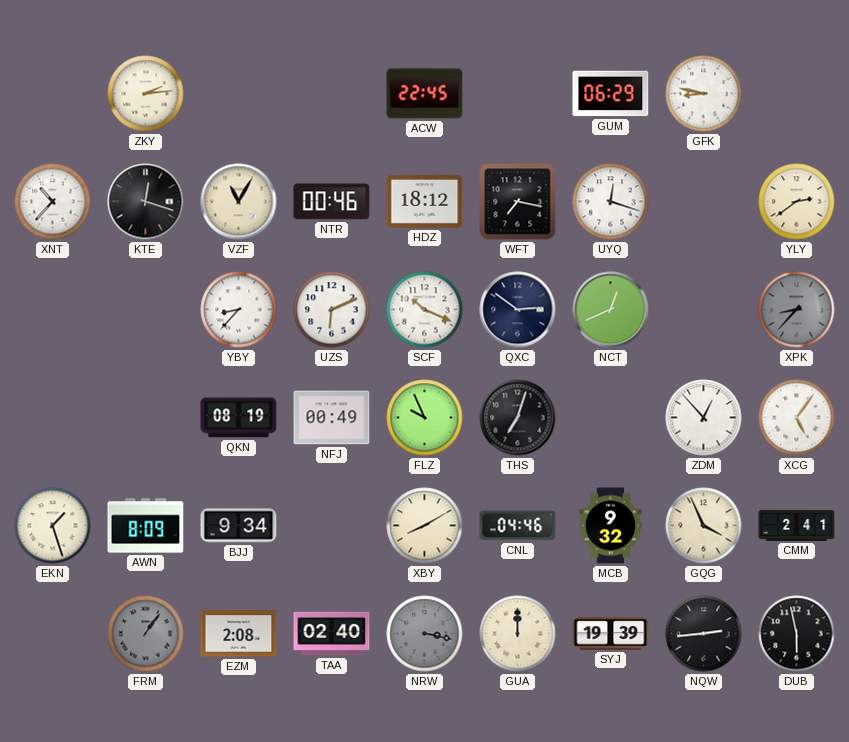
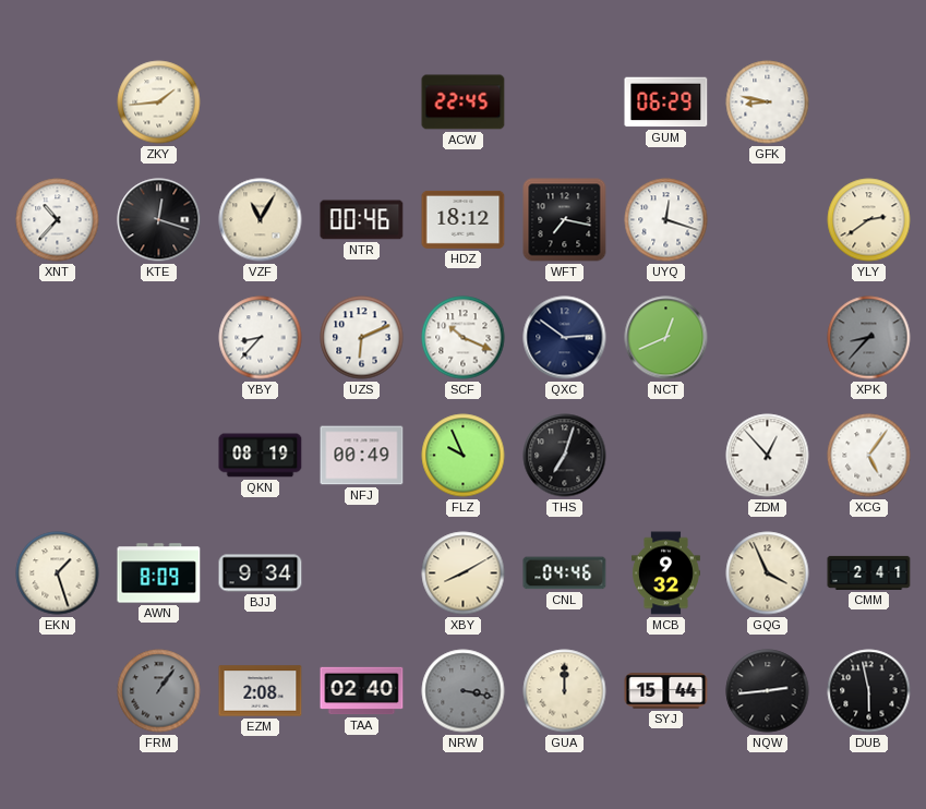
ZKY: 2:14 -> 1:44 (159, 102)
SYJ: 19:39 -> 15:44 (666, 691)
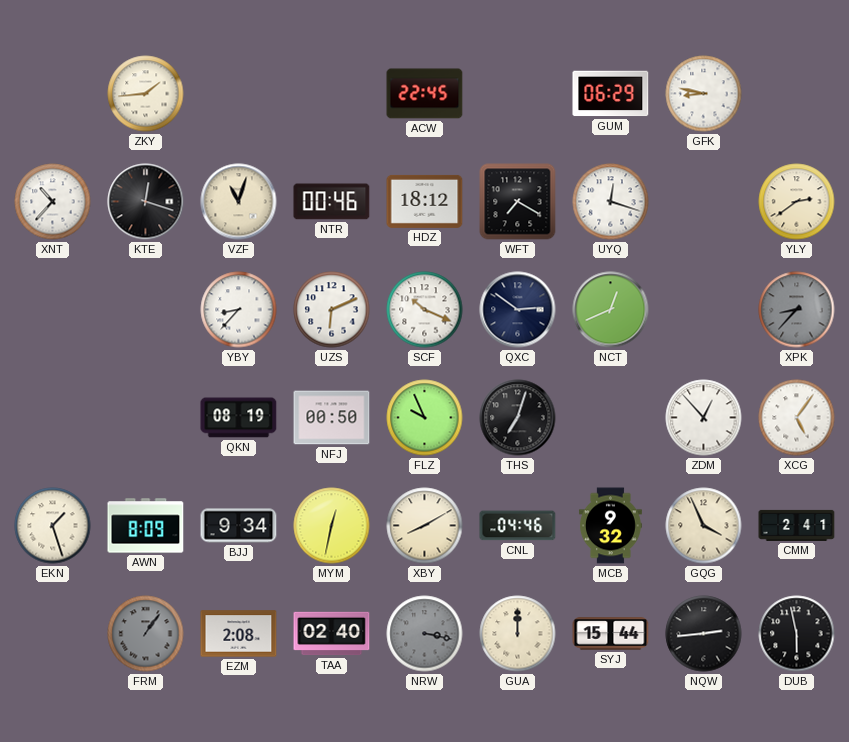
VZF: 11:05 -> 11:03 (239, 202)
WFT: 7:17 -> 7:20 (518, 202)
NFJ: 00:49 -> 00:50 (332, 418)
MYM: none -> 12:32 (332, 526)
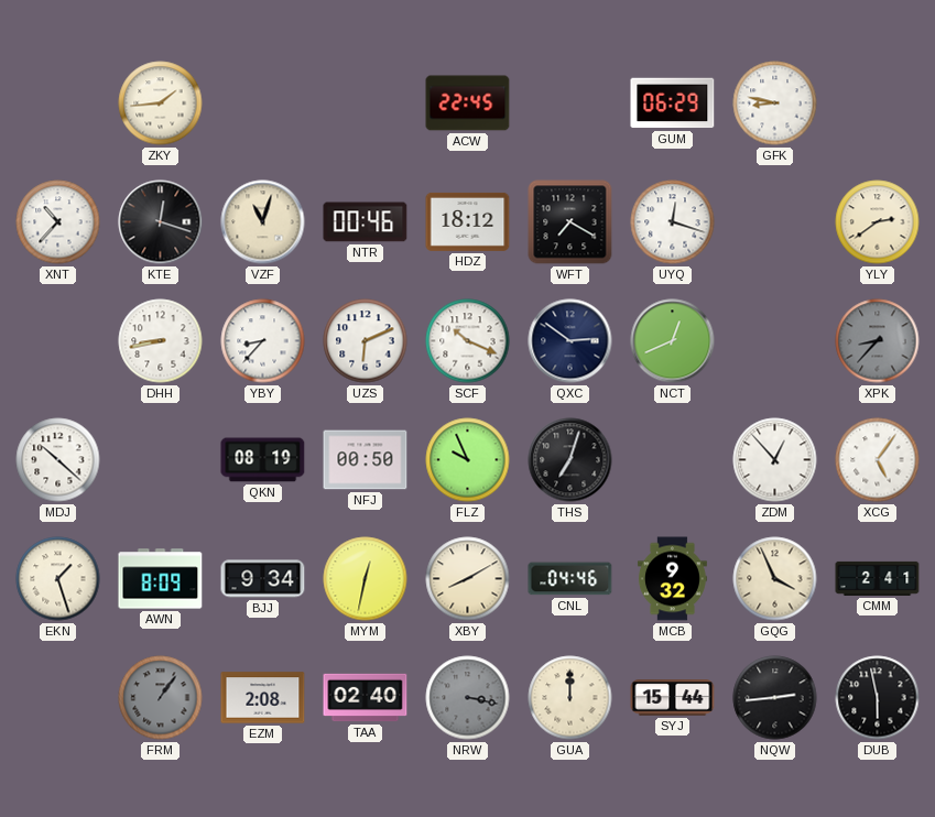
DHH: none -> 8:43 (161, 341)
MDJ: none -> 10:22 (58, 460)
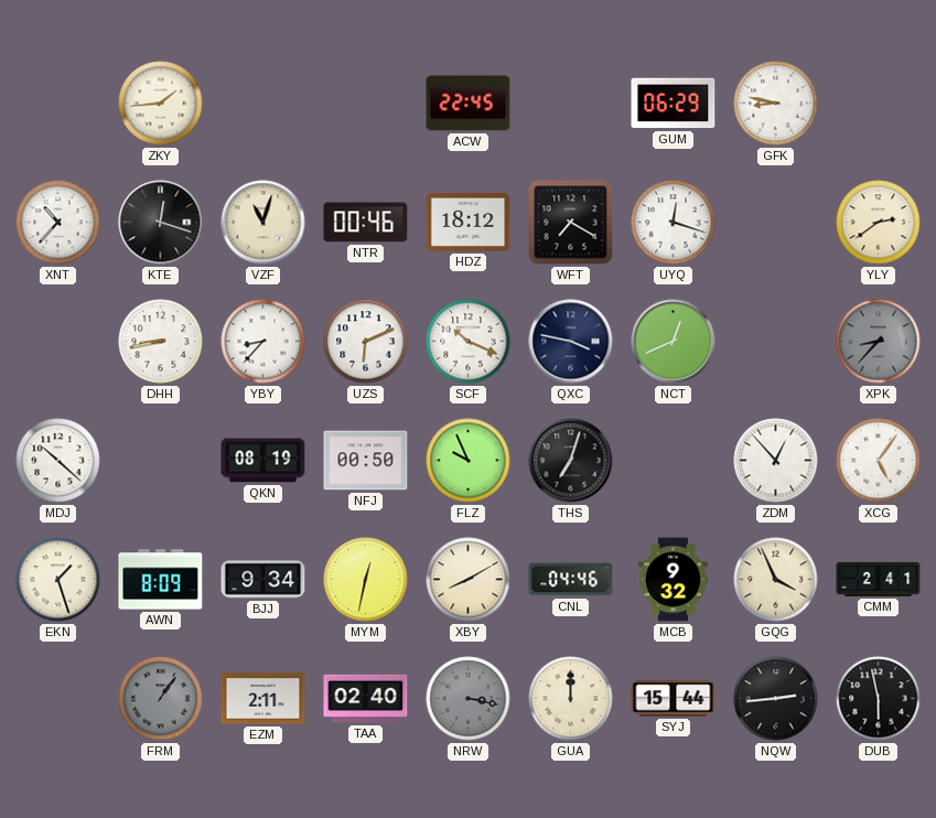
QXC: 2:51 -> 3:47 (571, 342)
EZM: 2:08 -> 2:11 (263, 699)
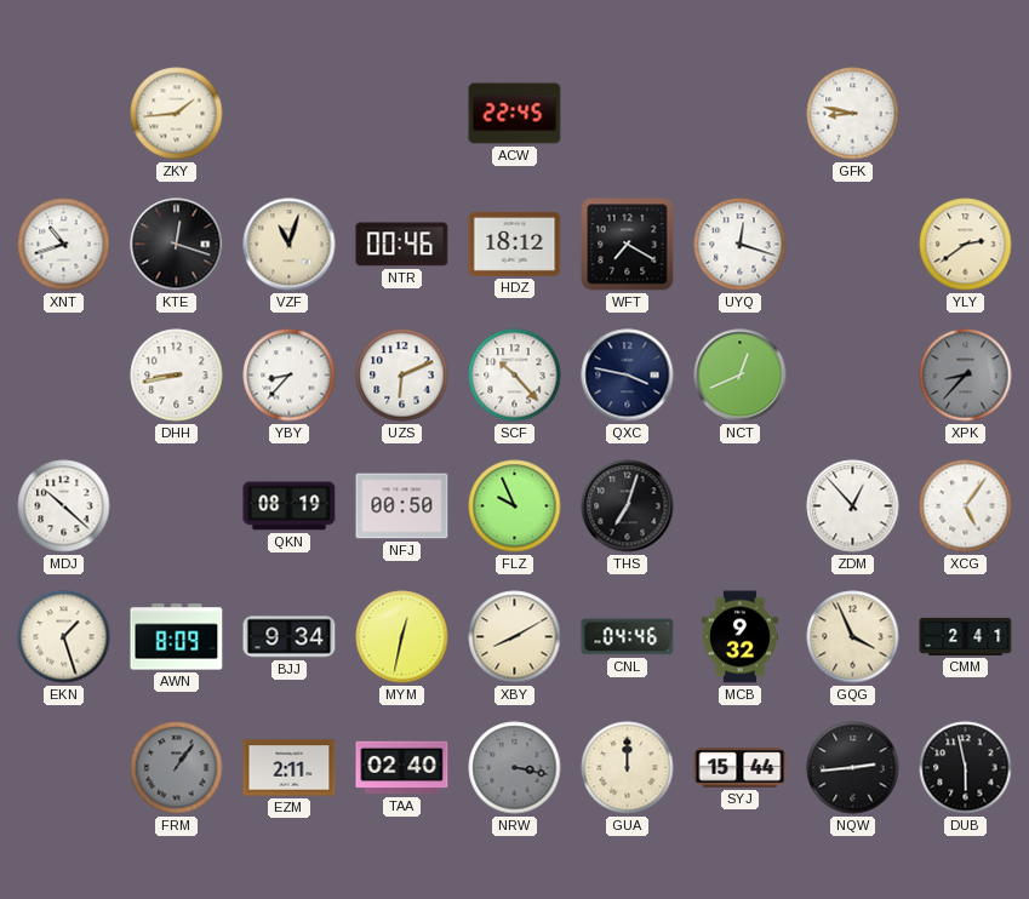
GUM: 06:29 -> none (674, 104)
XNT: 10:37 -> 10:42 (64, 245)
SCF: 10:19 -> 10:23 (515, 376)
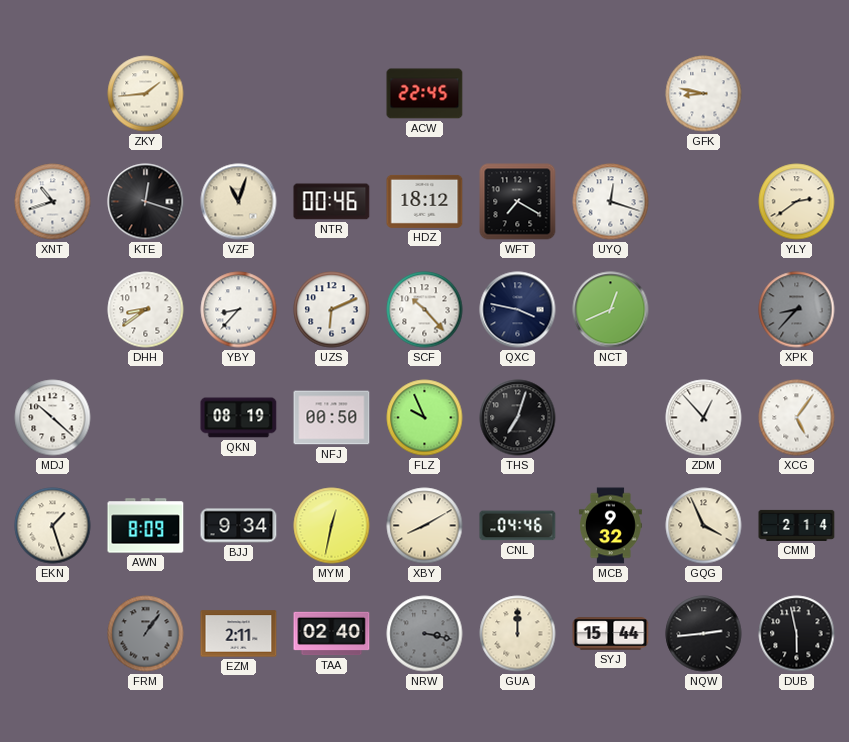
DHH: 8:43 -> 8:39 (146, 310)
CMM: 2:41 -> 2:14 (797, 525)
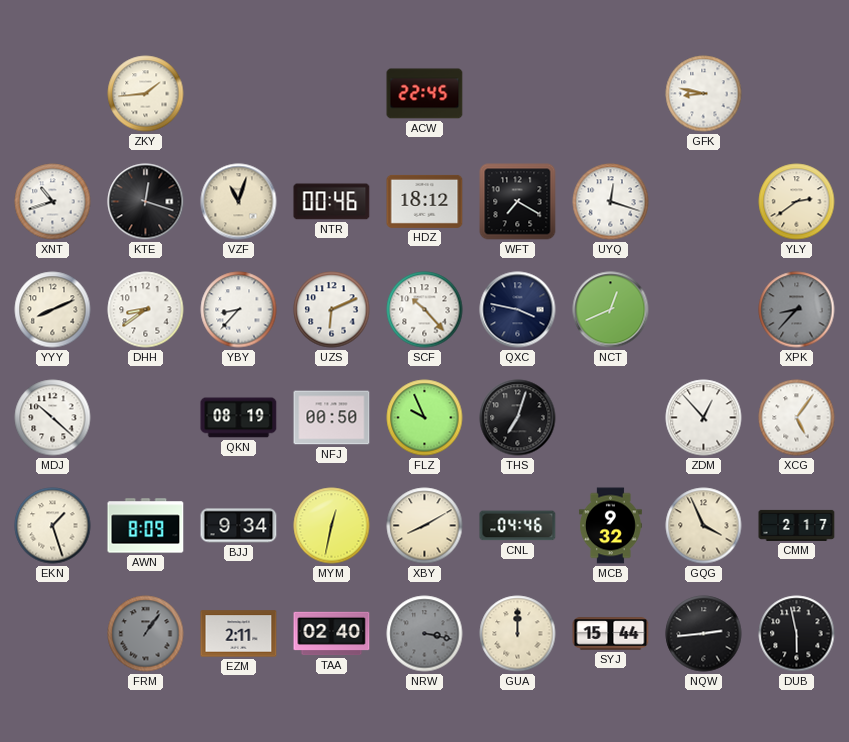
YYY: none -> 8:11 (53, 310)
CMM: 2:14 -> 2:17 (797, 525)
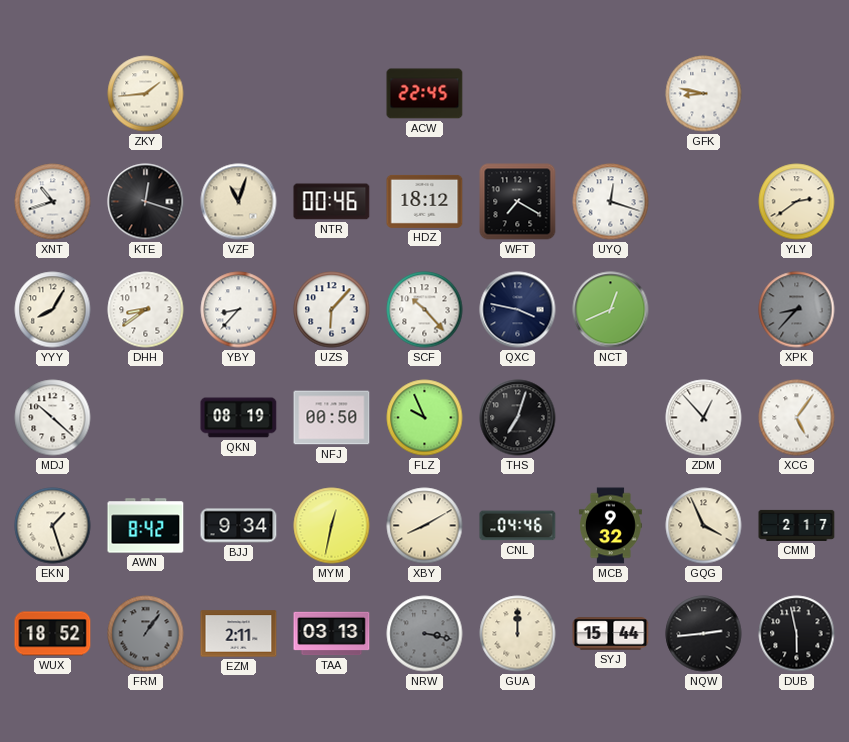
YYY: 8:11 -> 8:05 (53, 310)
UZS: 6:11 -> 6:07 (332, 310)
AWN: 8:09 -> 8:42 (146, 526)
WUX: none -> 18:52 (53, 634)
TAA: 02:40 -> 03:13 (332, 634)
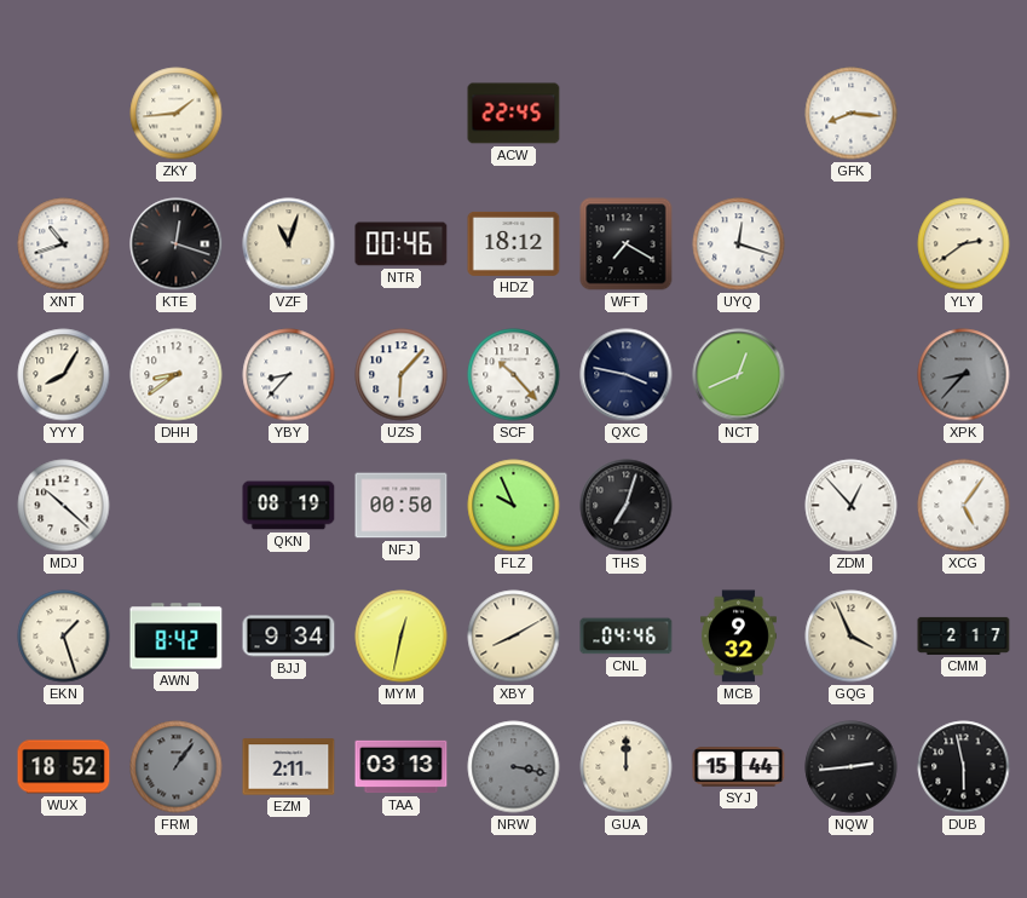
GFK: 8:47 -> 8:16 (852, 114)
